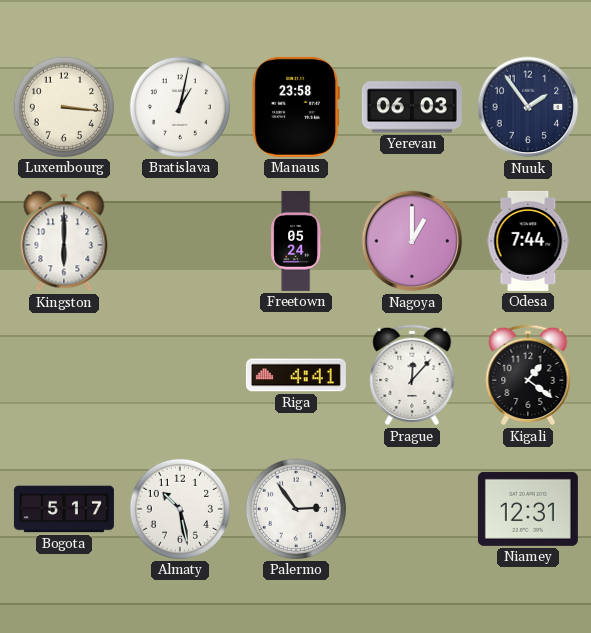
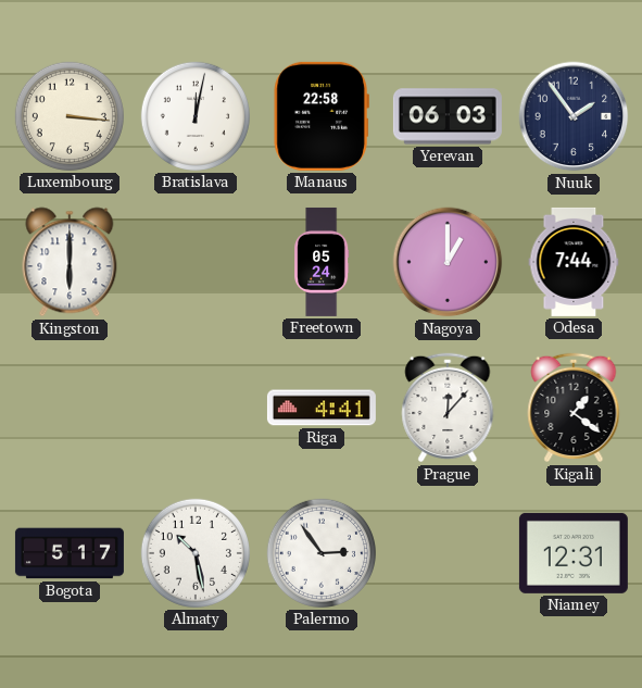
Bratislava: 1:02 -> 12:02 (196, 116)
Manaus: 23:58 -> 22:58 (322, 116)
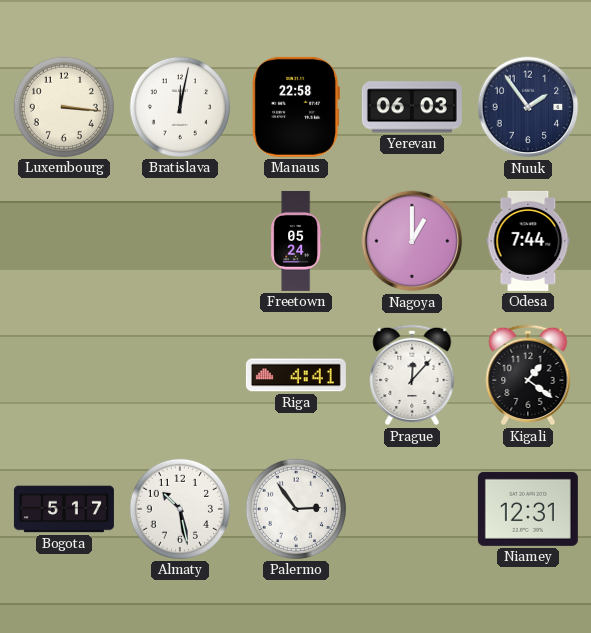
Kingston: 6:00 -> none (70, 262)
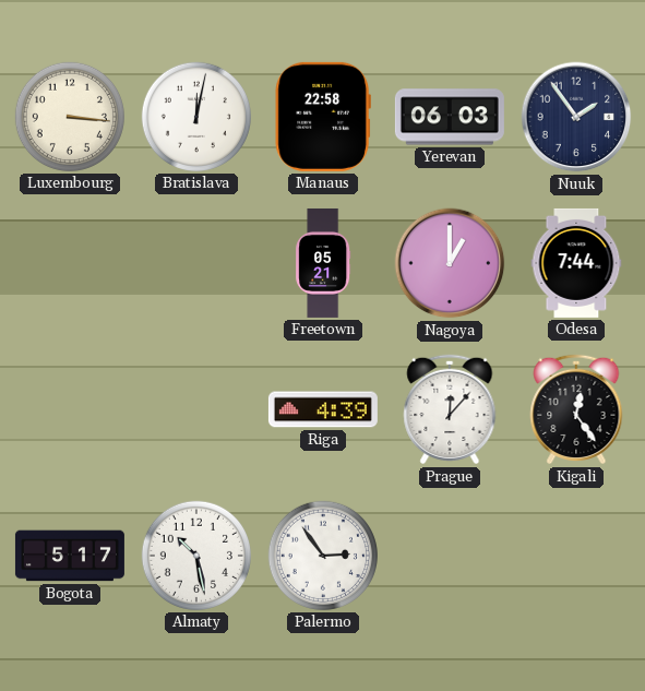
Freetown: 05:24 -> 05:21 (323, 263)
Riga: 4:41 -> 4:39 (323, 409)
Kigali: 1:21 -> 12:24 (576, 409)
Niamey: 12:31 -> none (528, 509)
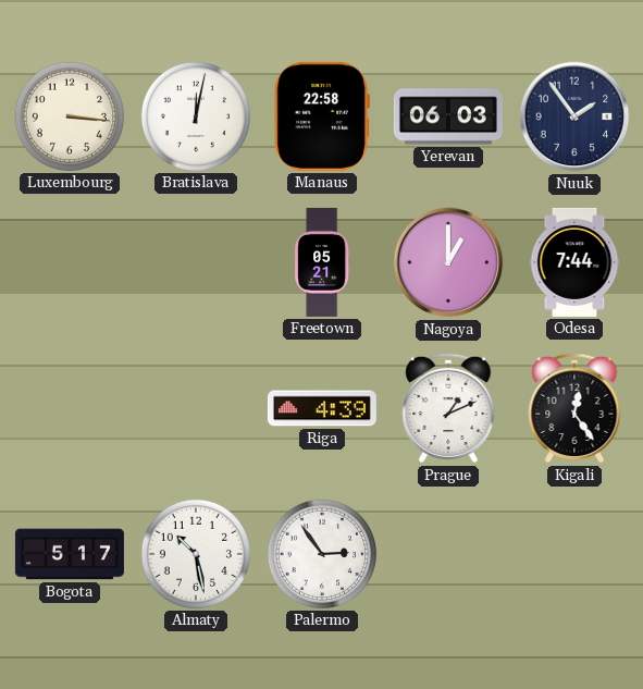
Prague: 12:07 -> 1:11 (448, 408)
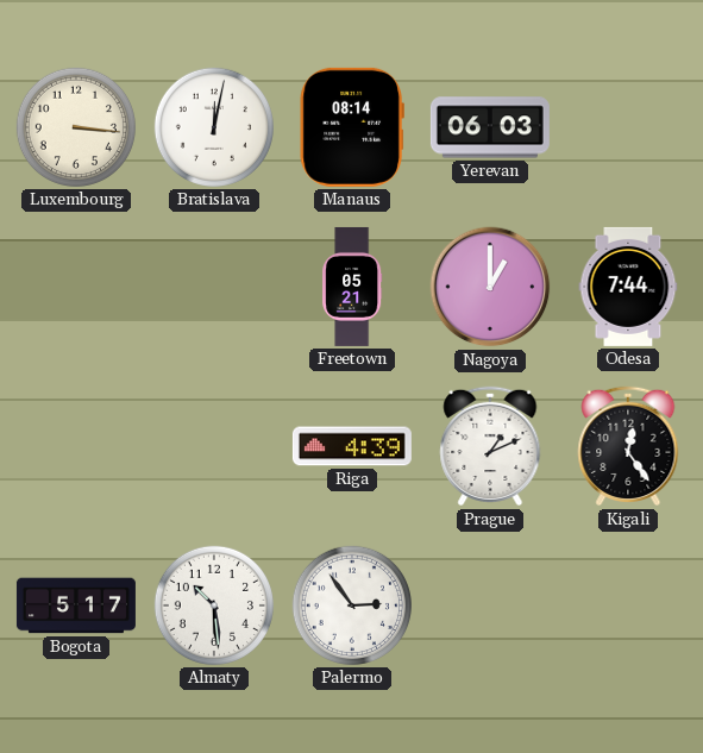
Manaus: 22:58 -> 08:14 (352, 127)
Nuuk: 1:54 -> none (574, 116)
Almaty: 10:28 -> 10:29 (214, 605)
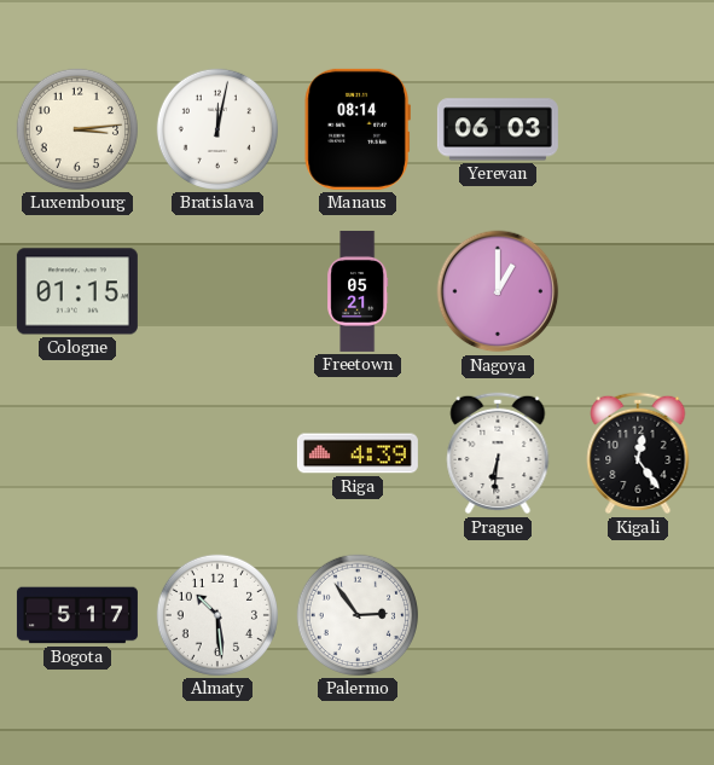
Luxembourg: 3:16 -> 3:14 (77, 129)
Cologne: none -> 01:15 (77, 291)
Odesa: 7:44 -> none (628, 287)
Prague: 1:11 -> 6:31 (498, 453)
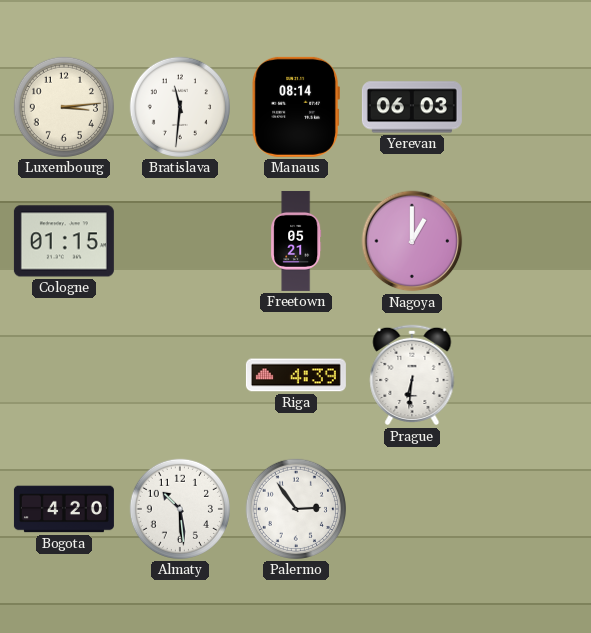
Bratislava: 12:02 -> 11:31 (180, 107)
Kigali: 12:24 -> none (638, 453)
Bogota: 5:17 -> 4:20 (64, 509)
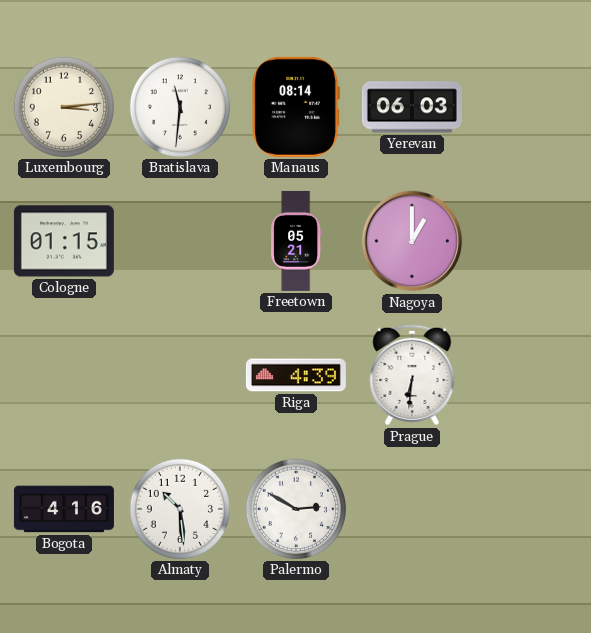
Bogota: 4:20 -> 4:16 (64, 509)
Palermo: 2:54 -> 2:50 (296, 509)
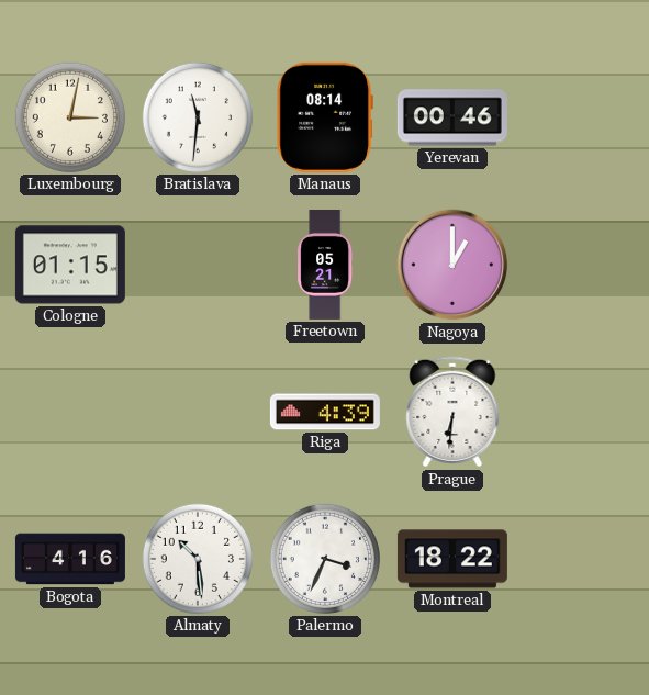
Luxembourg: 3:14 -> 3:02 (70, 117)
Yerevan: 06:03 -> 00:46 (452, 117)
Palermo: 2:50 -> 3:34 (325, 559)
Montreal: none -> 18:22 (452, 559)
